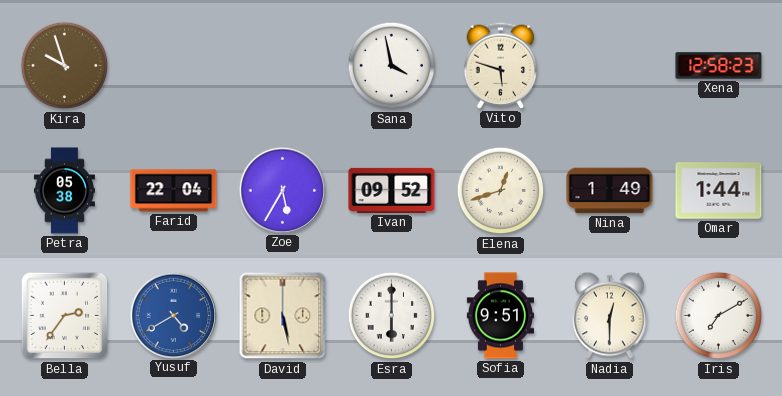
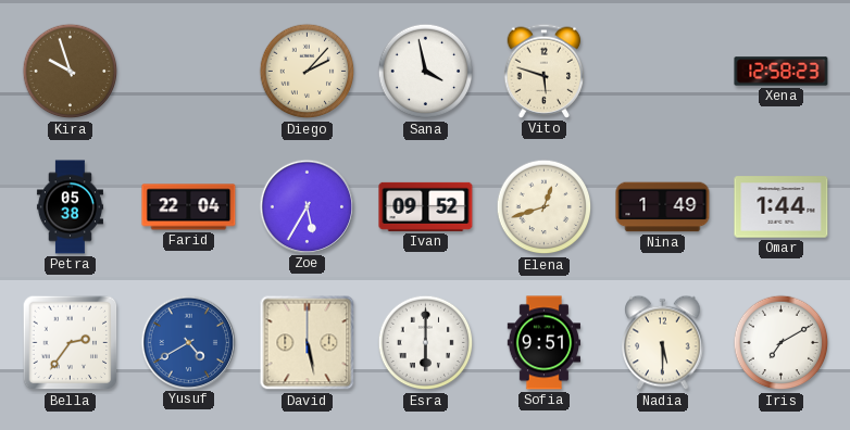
Diego: none -> 2:07 (308, 72)
Nadia: 12:30 -> 5:30 (663, 343)
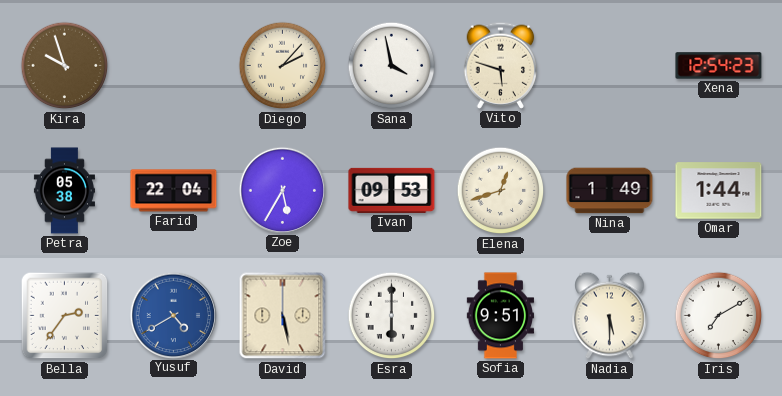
Xena: 12:58 -> 12:54 (719, 66)
Ivan: 09:52 -> 09:53 (392, 190)
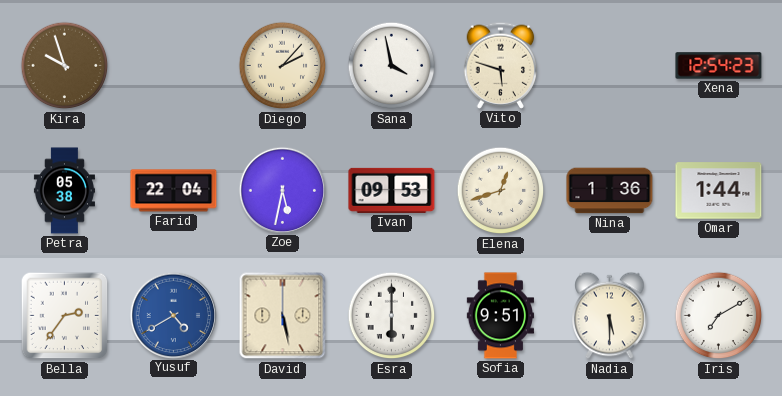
Zoe: 5:35 -> 5:32 (282, 190)
Nina: 1:49 -> 1:36 (610, 191)
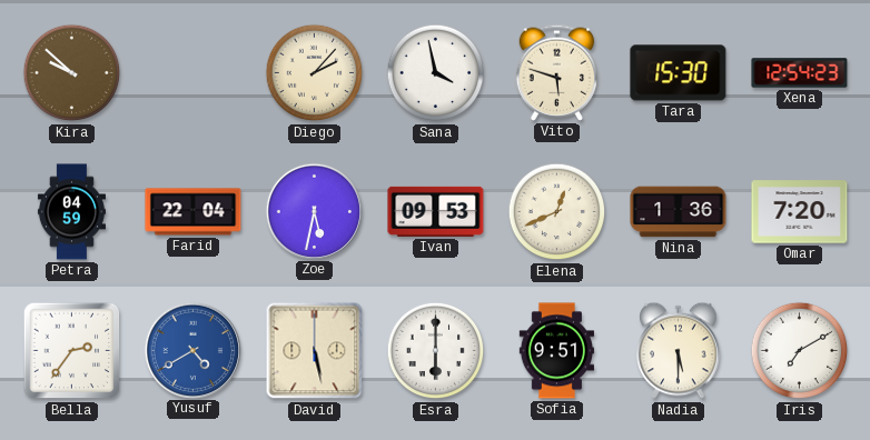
Kira: 9:57 -> 9:52 (72, 73)
Tara: none -> 15:30 (679, 73)
Petra: 05:38 -> 04:59 (71, 212)
Elena: 12:42 -> 12:41 (557, 212)
Omar: 1:44 -> 7:20 (800, 212)
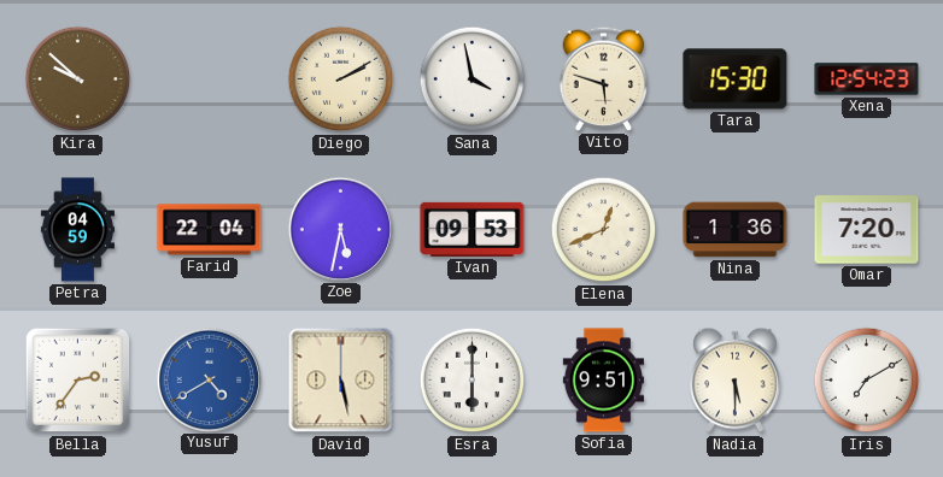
Diego: 2:07 -> 2:10 (341, 79)
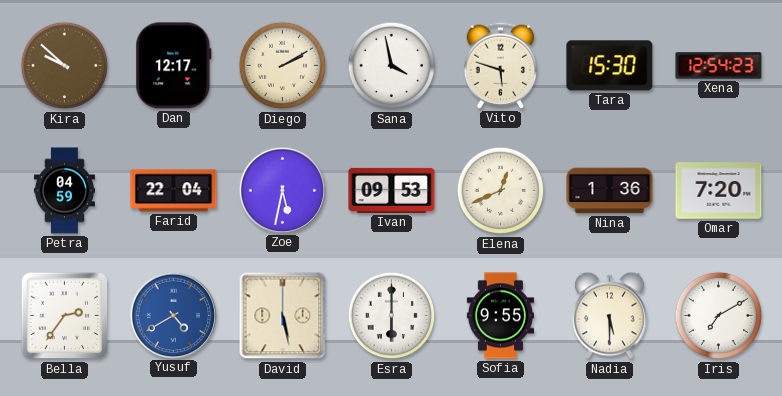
Dan: none -> 12:17 (174, 66)
Sofia: 9:51 -> 9:55 (501, 316)
